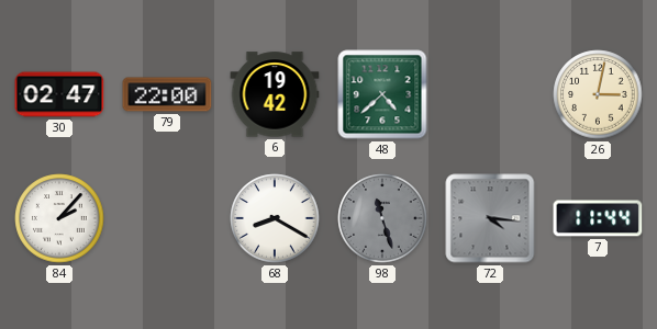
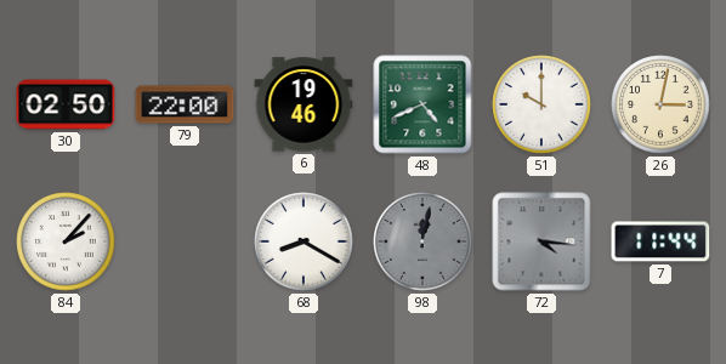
30: 02:47 -> 02:50 (66, 104)
6: 19:42 -> 19:46 (304, 104)
48: 4:38 -> 4:41 (422, 104)
51: none -> 10:00 (541, 104)
98: 11:27 -> 12:02 (422, 241)
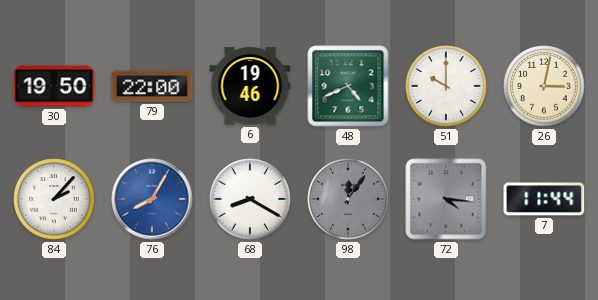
30: 02:50 -> 19:50 (54, 86)
76: none -> 8:05 (152, 199)
98: 12:02 -> 12:06 (348, 199)
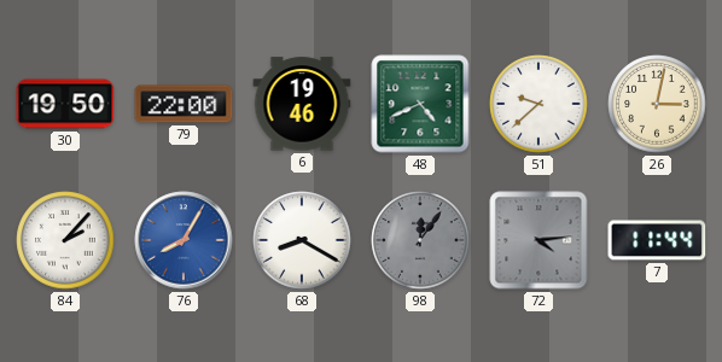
51: 10:00 -> 9:38 (538, 104)
72: 4:16 -> 4:14 (538, 240)
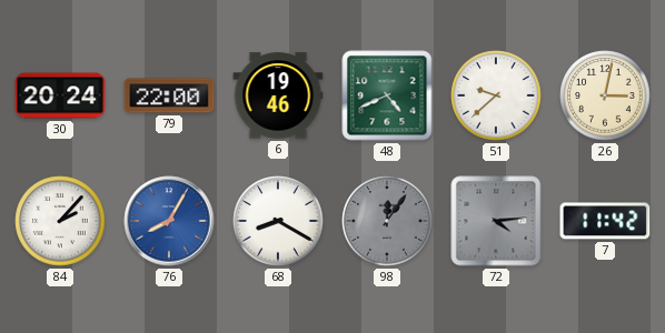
30: 19:50 -> 20:24 (60, 95)
7: 11:44 -> 11:42 (605, 221)
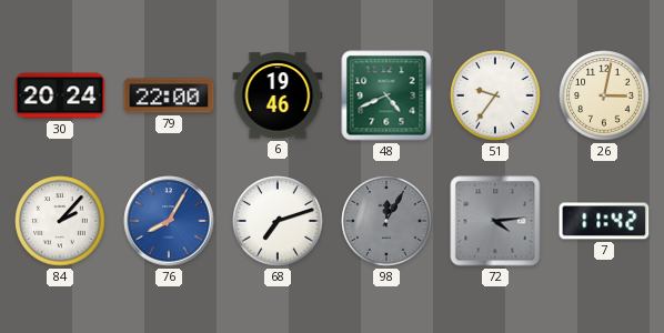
51: 9:38 -> 9:36 (495, 95)
68: 8:20 -> 7:12 (278, 221)
98: 12:06 -> 12:05 (386, 221)
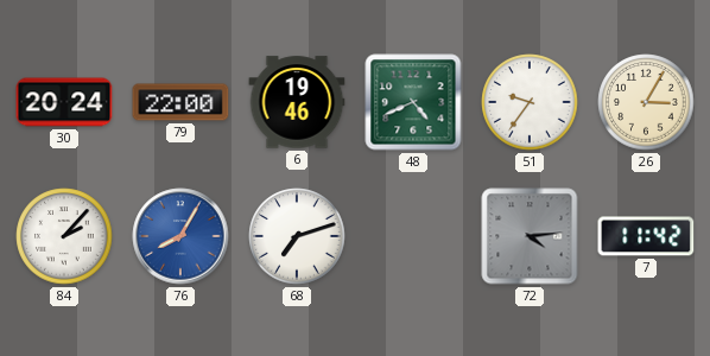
26: 3:02 -> 3:05 (646, 102)
98: 12:05 -> none (386, 221)
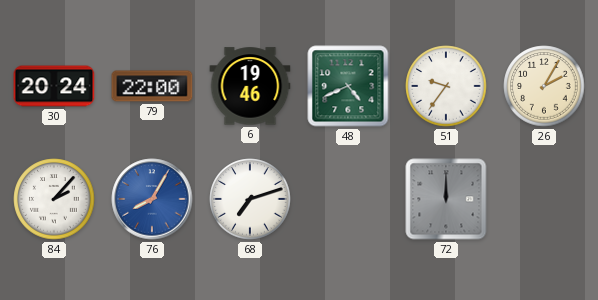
26: 3:05 -> 2:05 (544, 86)
72: 4:14 -> 12:00 (446, 199)
7: 11:42 -> none (646, 236)
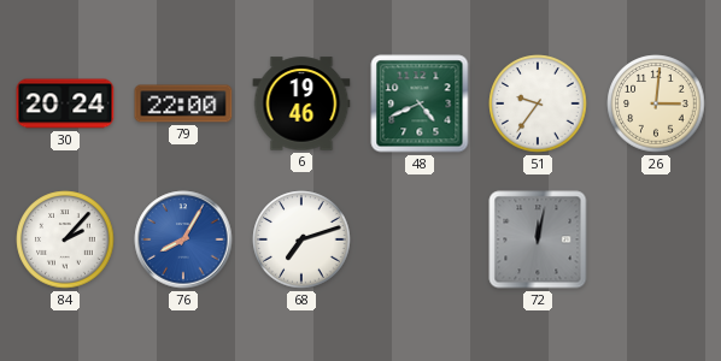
26: 2:05 -> 3:01 (656, 103)
72: 12:00 -> 12:02 (538, 239)
